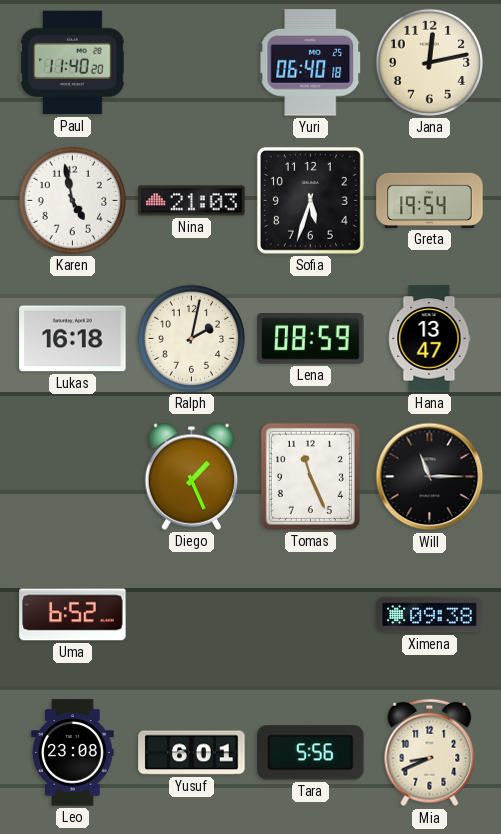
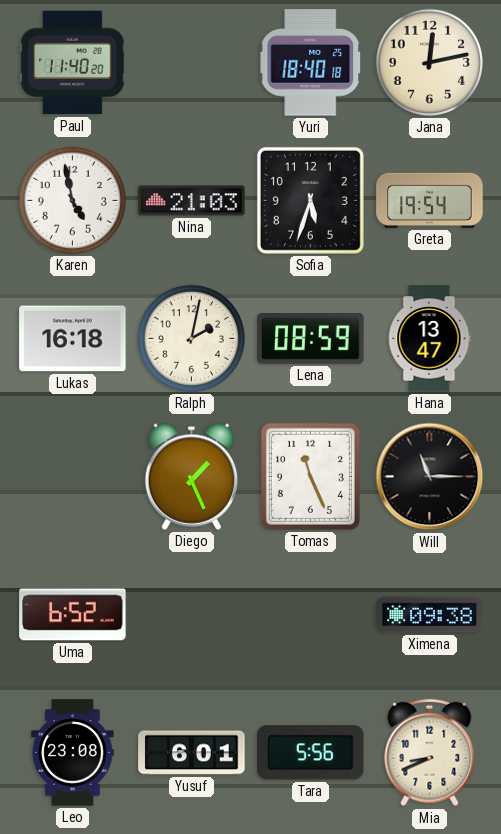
Yuri: 06:40 -> 18:40 (311, 63)
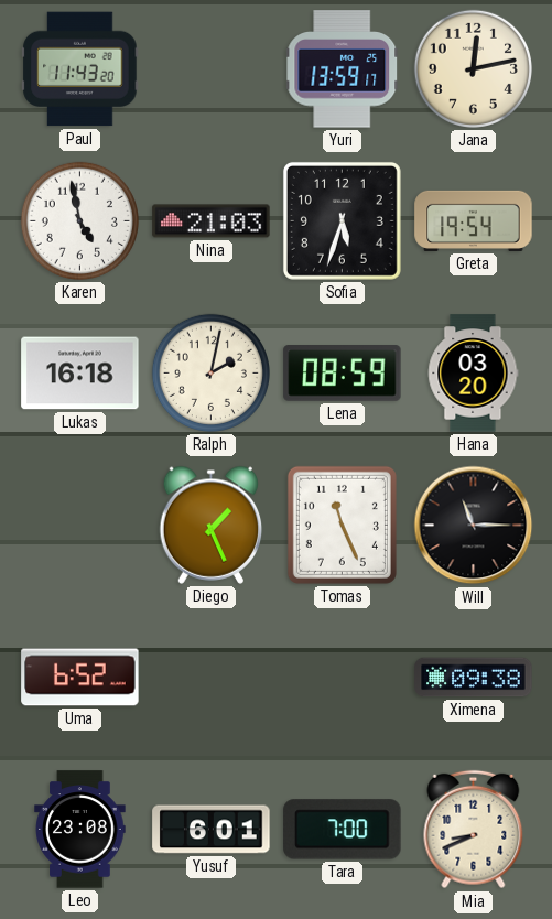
Paul: 11:40 -> 11:43 (80, 69)
Yuri: 18:40 -> 13:59 (343, 69)
Hana: 13:47 -> 03:20 (473, 374)
Tara: 5:56 -> 7:00 (343, 830)
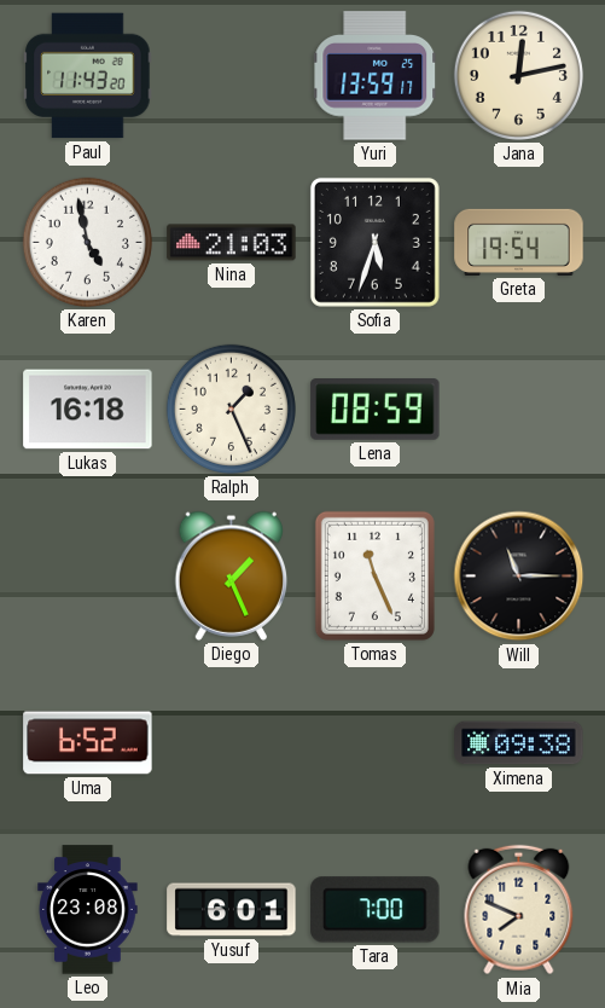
Ralph: 2:02 -> 1:26 (231, 409)
Hana: 03:20 -> none (473, 374)
Mia: 8:41 -> 7:49 (519, 910)
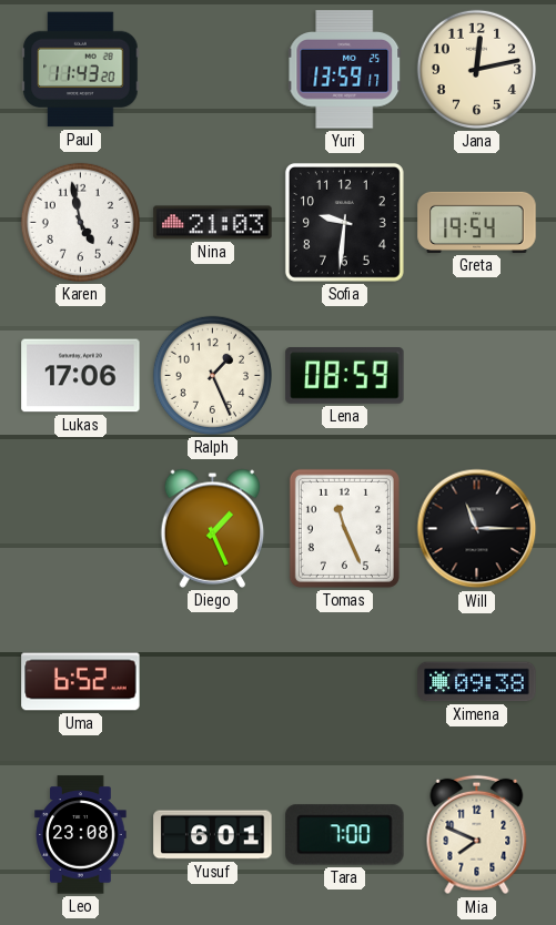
Sofia: 5:33 -> 9:31 (344, 222)
Lukas: 16:18 -> 17:06 (81, 376)
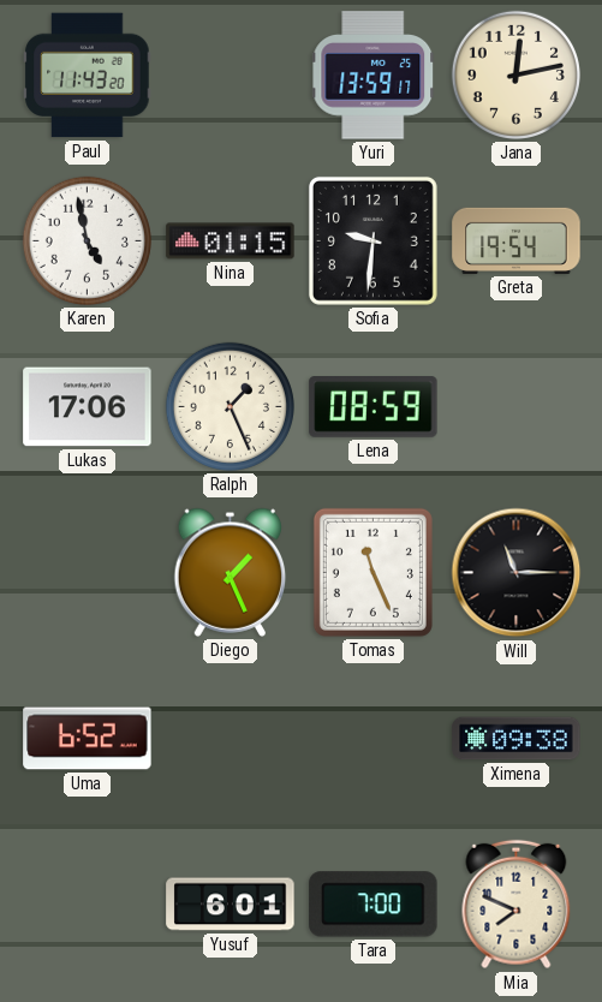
Nina: 21:03 -> 01:15 (231, 241)
Leo: 23:08 -> none (81, 835)
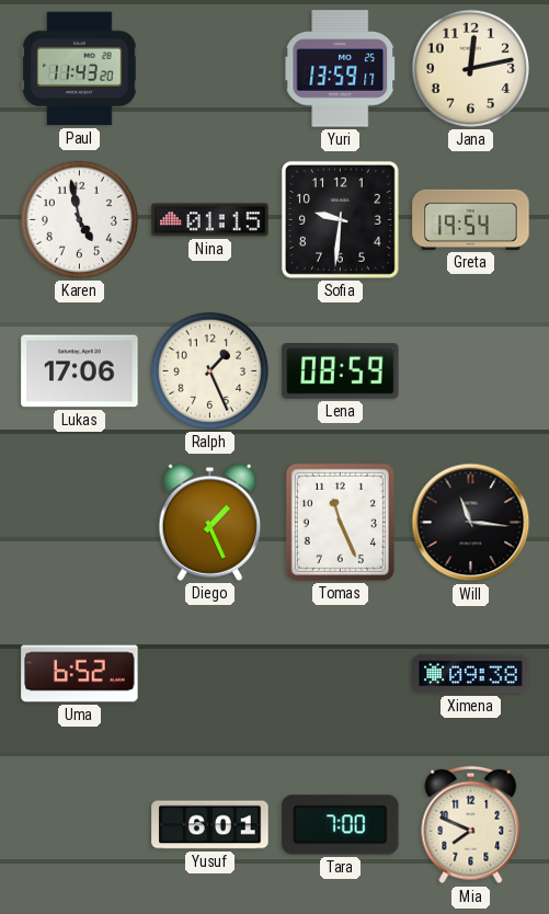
Will: 11:15 -> 11:16 (471, 523)
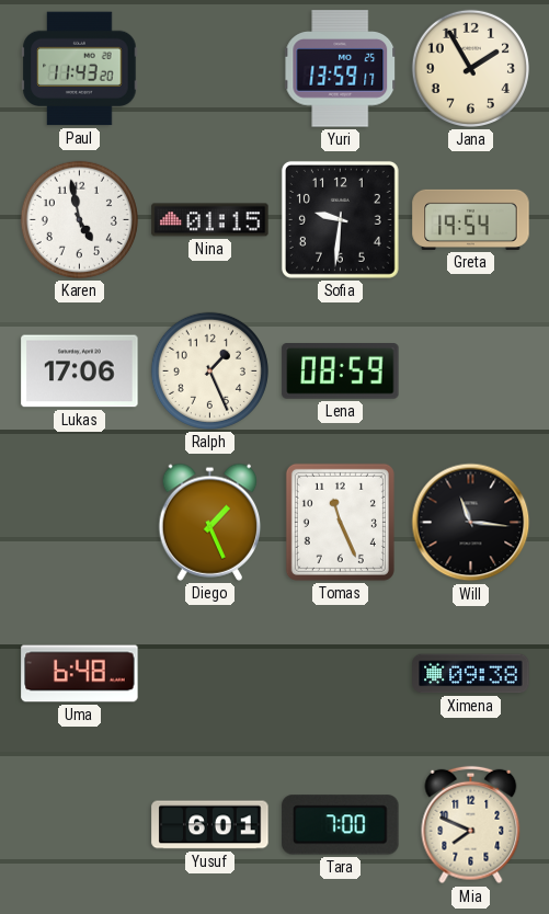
Jana: 12:13 -> 1:55 (470, 68)
Uma: 6:52 -> 6:48 (80, 674)
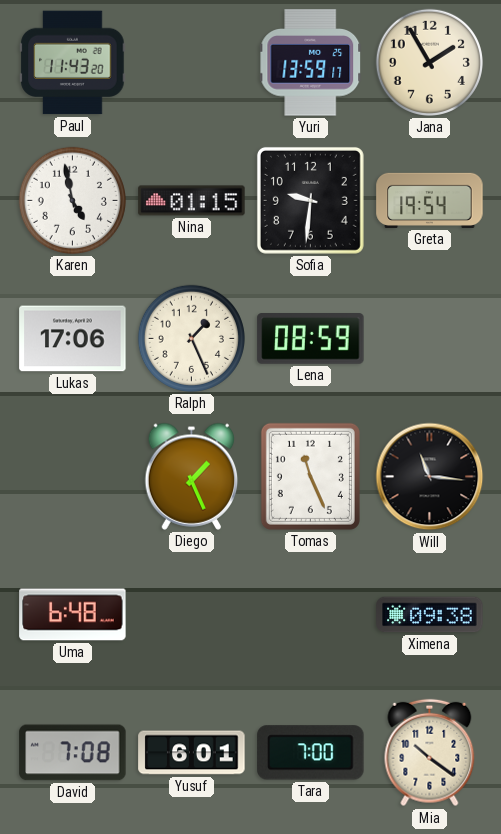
David: none -> 7:08 (73, 753)
Mia: 7:49 -> 10:21 (430, 753)
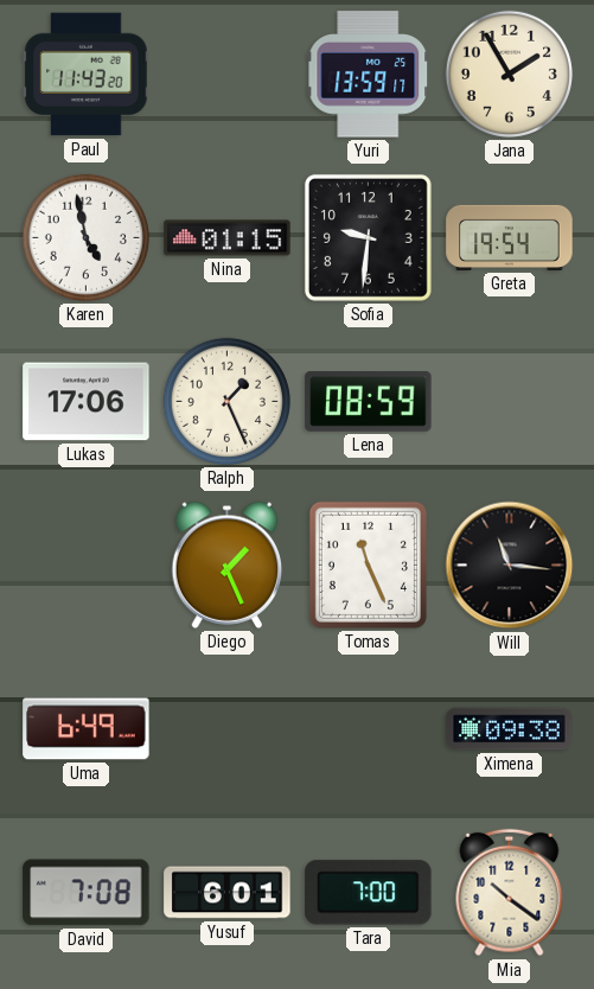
Uma: 6:48 -> 6:49 (87, 729)
